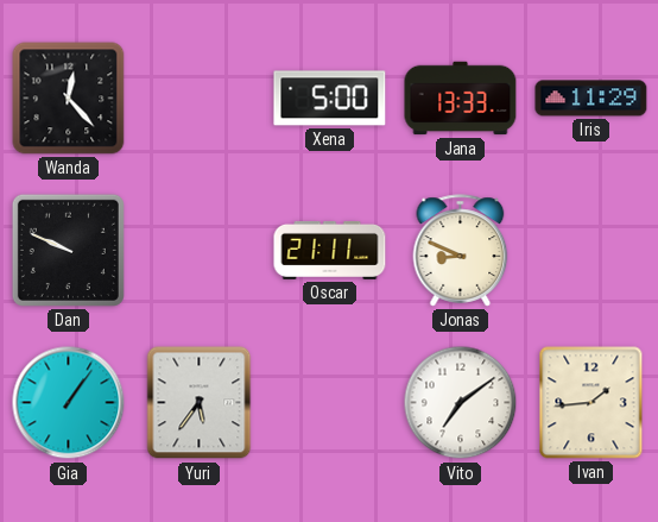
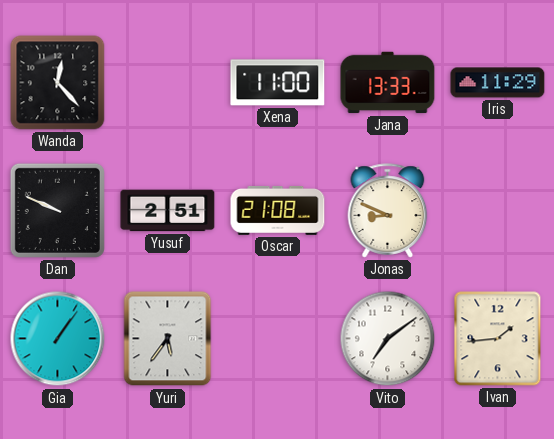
Xena: 5:00 -> 11:00 (278, 83)
Yusuf: none -> 2:51 (168, 211)
Oscar: 21:11 -> 21:08 (278, 210)
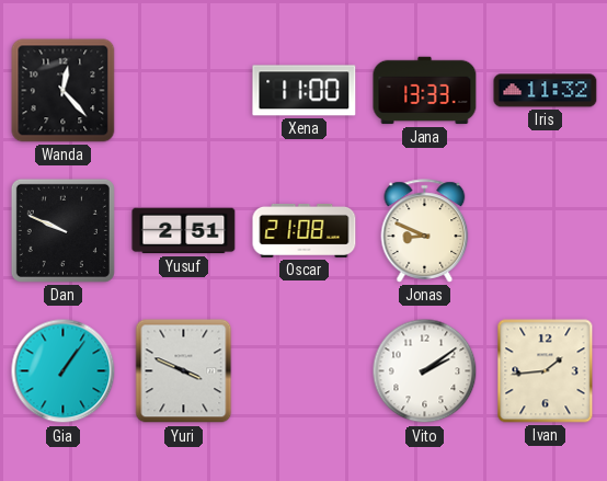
Iris: 11:29 -> 11:32 (546, 91)
Yuri: 5:36 -> 3:49 (184, 371)
Vito: 7:09 -> 2:09 (425, 371)
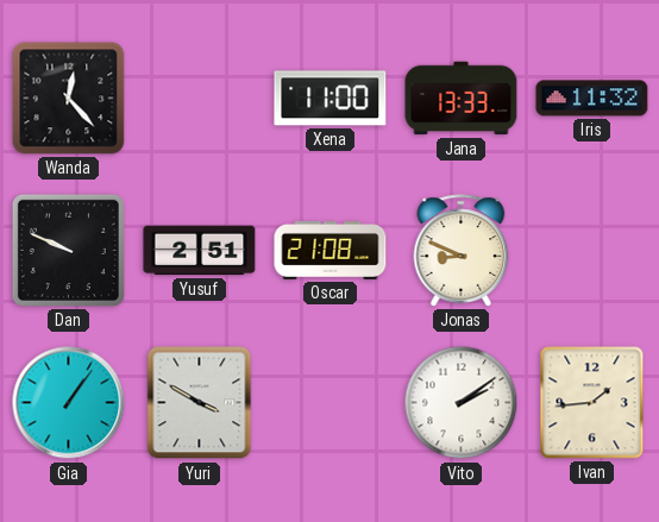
Yuri: 3:49 -> 3:50 (200, 403)
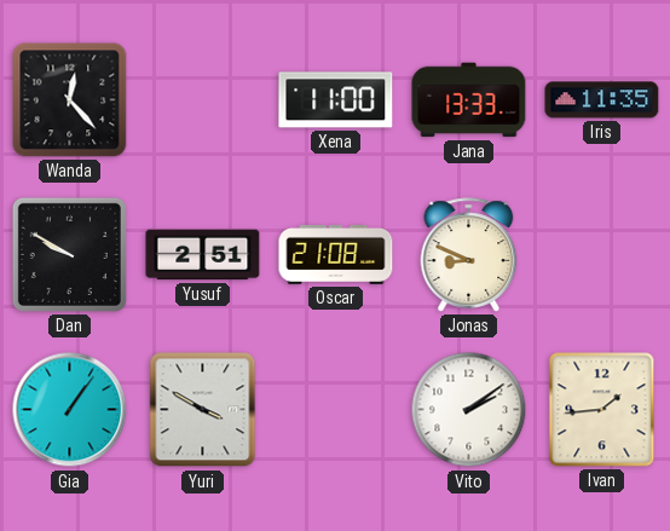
Iris: 11:32 -> 11:35 (602, 100)
Dan: 9:49 -> 9:50 (69, 254)
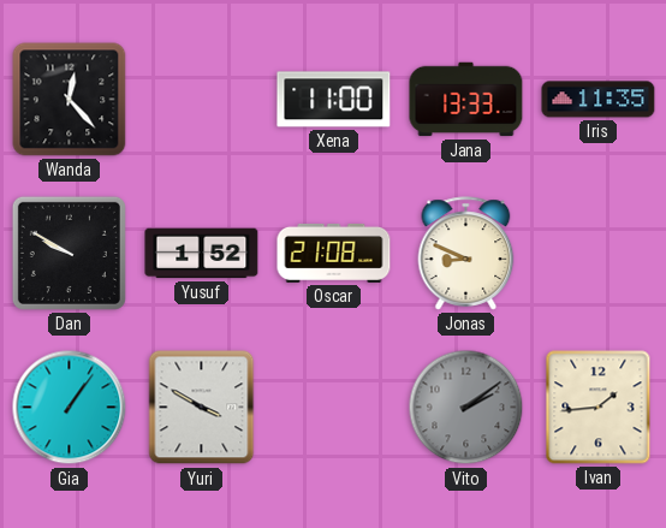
Yusuf: 2:51 -> 1:52 (202, 254)
Vito dial: white -> grey (466, 408)
